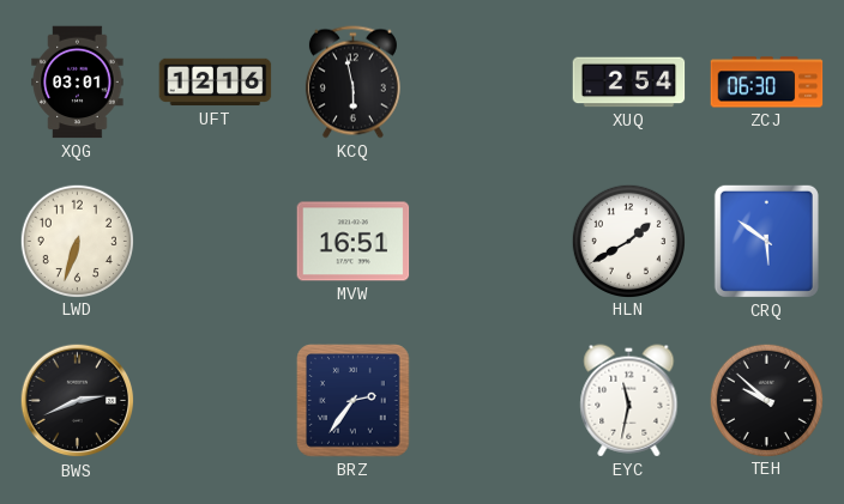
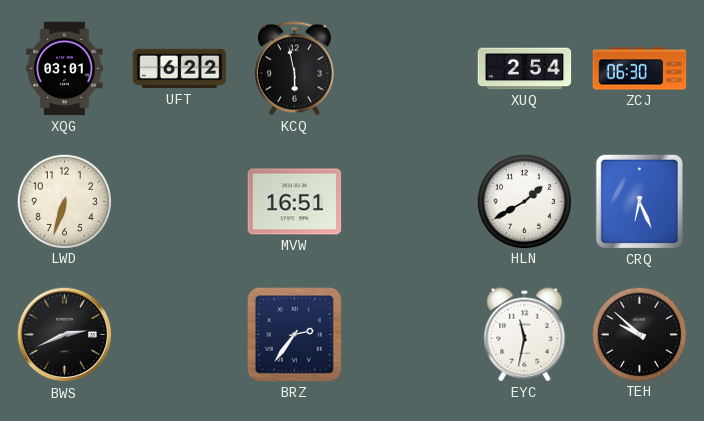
UFT: 12:16 -> 6:22 (180, 69)
CRQ: 5:51 -> 6:26 (639, 201)
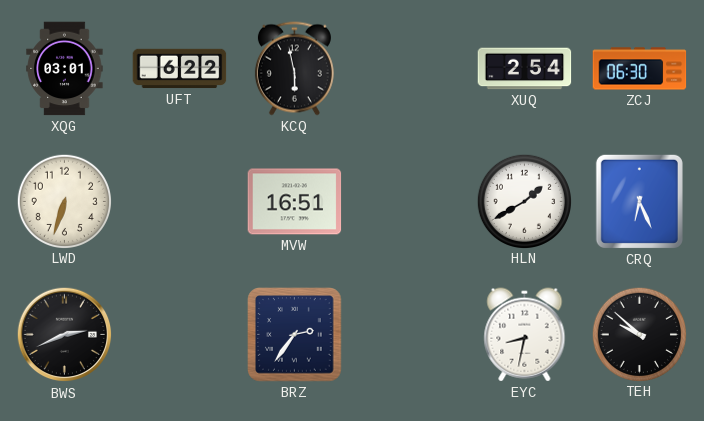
EYC: 11:32 -> 8:32 (525, 335)
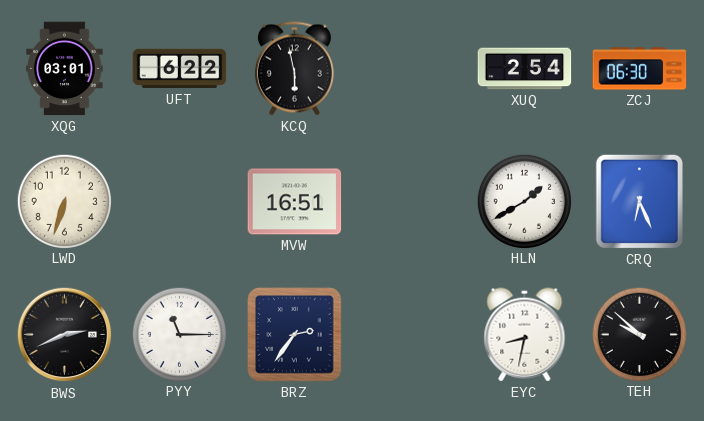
PYY: none -> 11:15 (179, 334)
